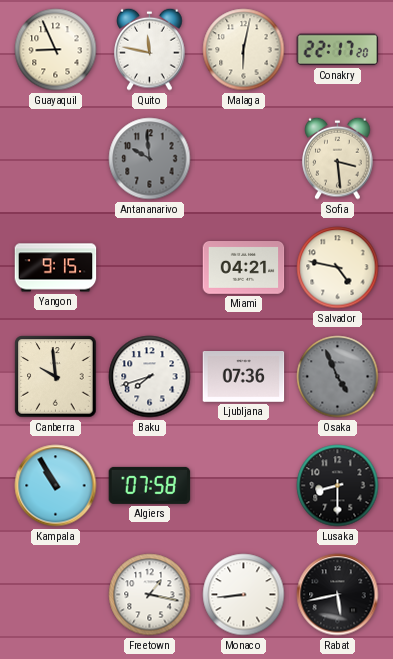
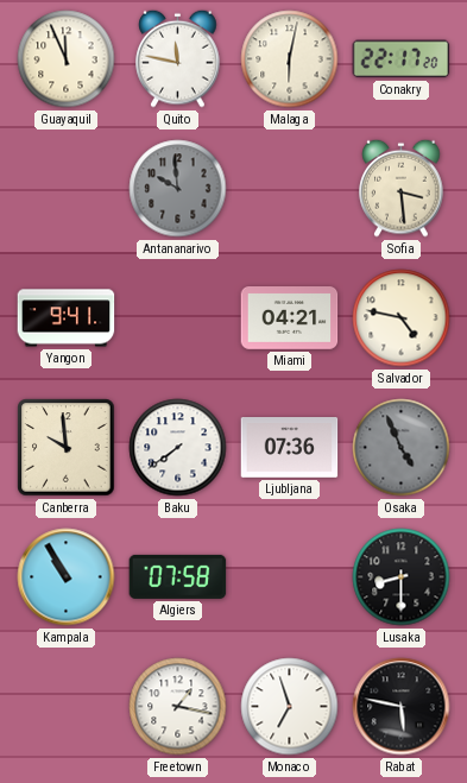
Guayaquil: 8:56 -> 11:56 (67, 59)
Yangon: 9:15 -> 9:41 (67, 318)
Baku: 7:42 -> 7:39 (178, 448)
Monaco: 8:44 -> 6:57 (290, 707)
Rabat: 5:43 -> 5:47 (402, 707)
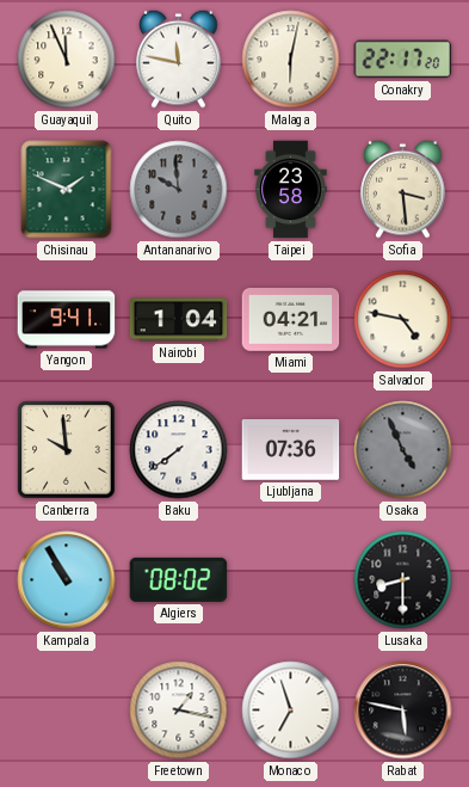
Chisinau: none -> 1:49 (67, 190)
Taipei: none -> 23:58 (291, 190)
Nairobi: none -> 1:04 (179, 320)
Algiers: 07:58 -> 08:02 (179, 579)
